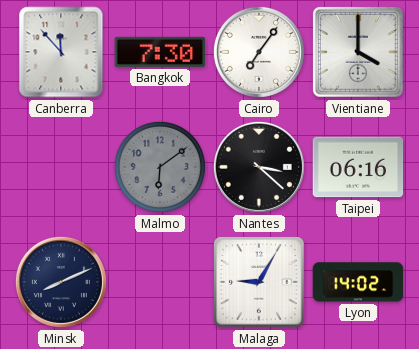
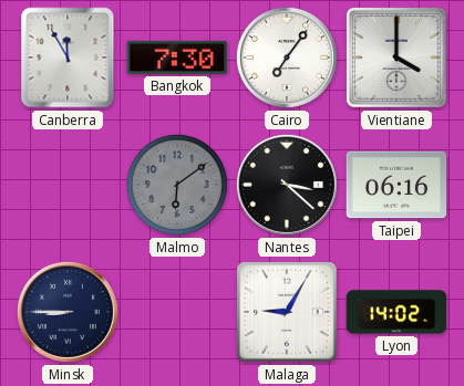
Canberra: 11:53 -> 11:55 (68, 58)
Minsk: 8:11 -> 8:45 (68, 312)
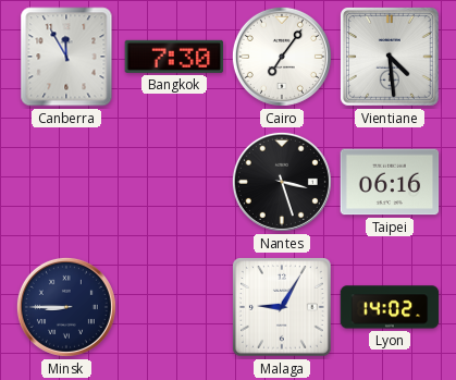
Vientiane: 4:00 -> 4:29 (391, 58)
Malmo: 6:09 -> none (177, 185)
Nantes: 3:22 -> 3:27 (282, 182)
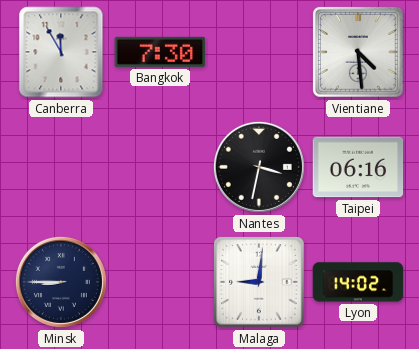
Cairo: 7:06 -> none (282, 57)
Nantes: 3:27 -> 3:32 (259, 167)
Malaga: 9:05 -> 9:01 (260, 283)
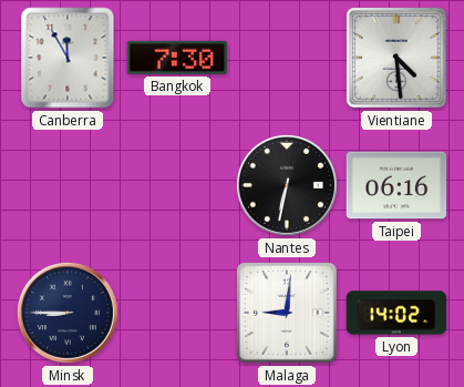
Nantes: 3:32 -> 6:32 (287, 185)
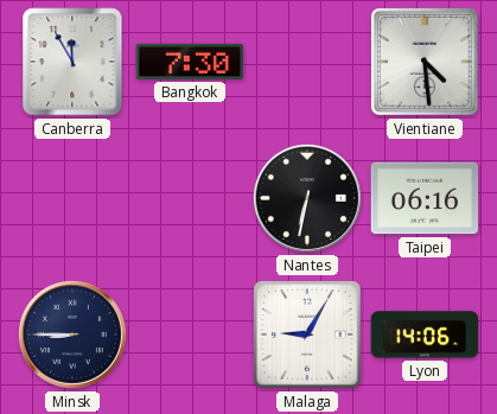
Malaga: 9:01 -> 9:05 (308, 336)
Lyon: 14:02 -> 14:06 (425, 335)
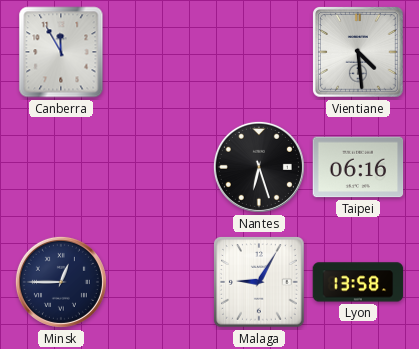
Bangkok: 7:30 -> none (190, 62)
Nantes: 6:32 -> 6:27 (259, 167)
Minsk: 8:45 -> 12:45 (61, 282)
Lyon: 14:06 -> 13:58 (358, 282)
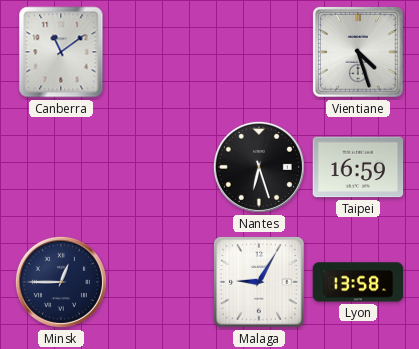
Canberra: 11:55 -> 11:09 (61, 52)
Vientiane: 4:29 -> 4:27 (359, 53)
Taipei: 06:16 -> 16:59 (358, 167)
